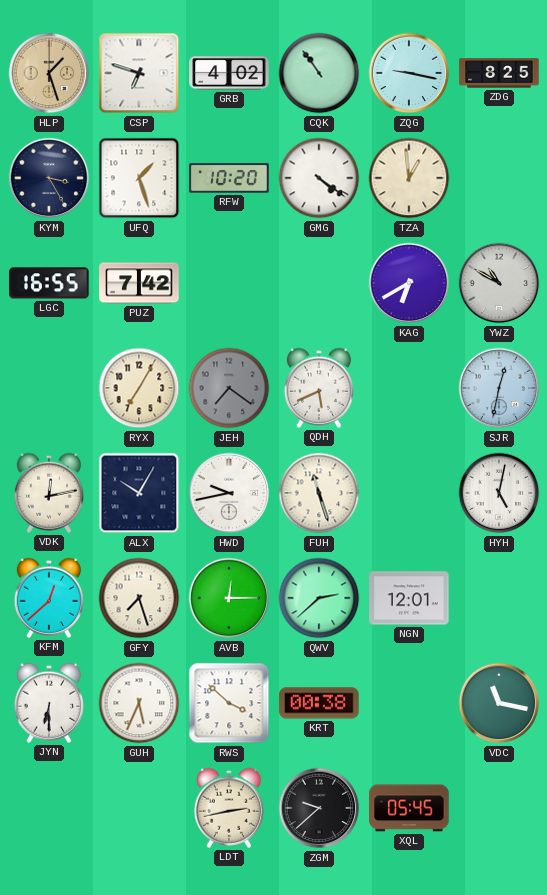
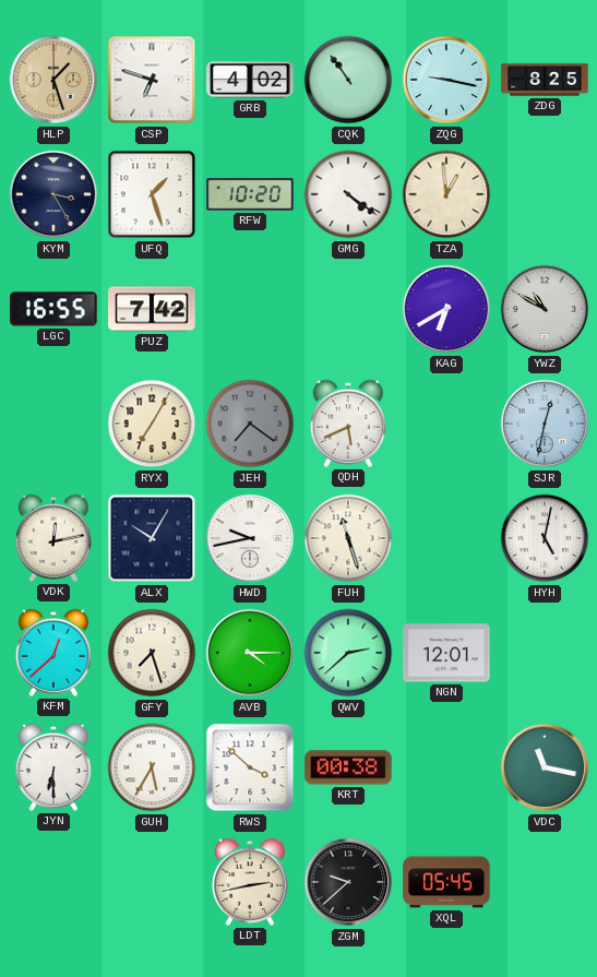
AVB: 12:15 -> 4:15 (250, 653)
GUH: 5:34 -> 5:35 (152, 767)
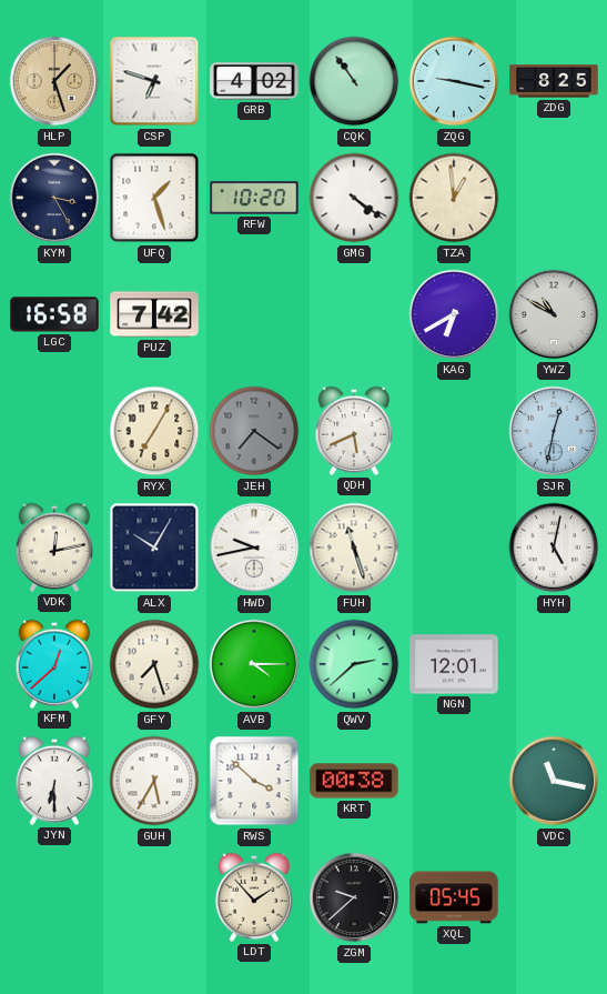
LGC: 16:55 -> 16:58 (54, 314)
LDT: 2:43 -> 1:53 (253, 897)
